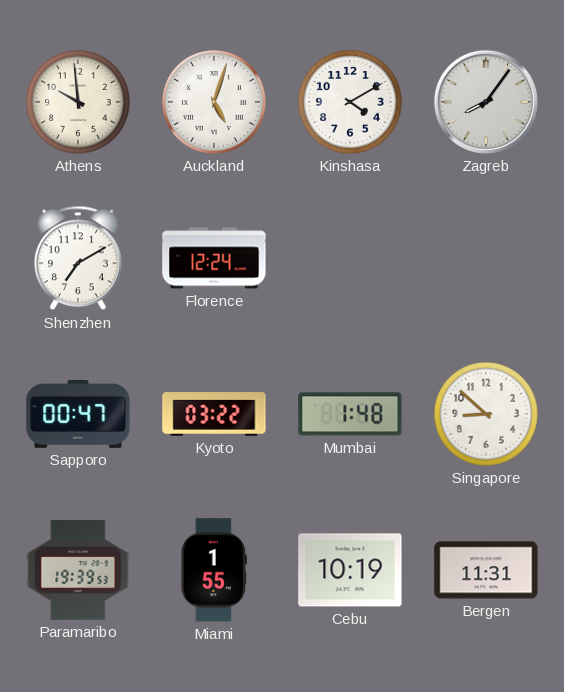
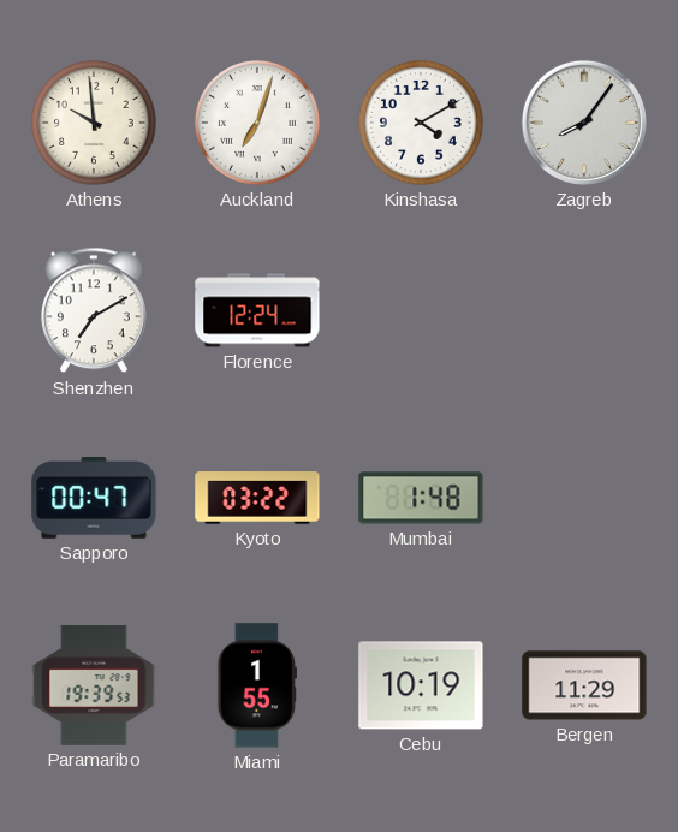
Auckland: 5:03 -> 7:03 (258, 124)
Singapore: 8:52 -> none (487, 415)
Bergen: 11:31 -> 11:29 (584, 685)
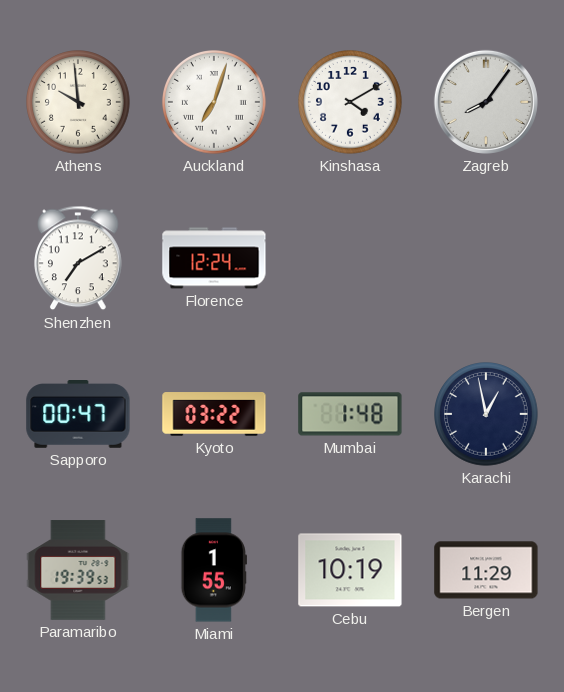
Karachi: none -> 12:58 (487, 415)
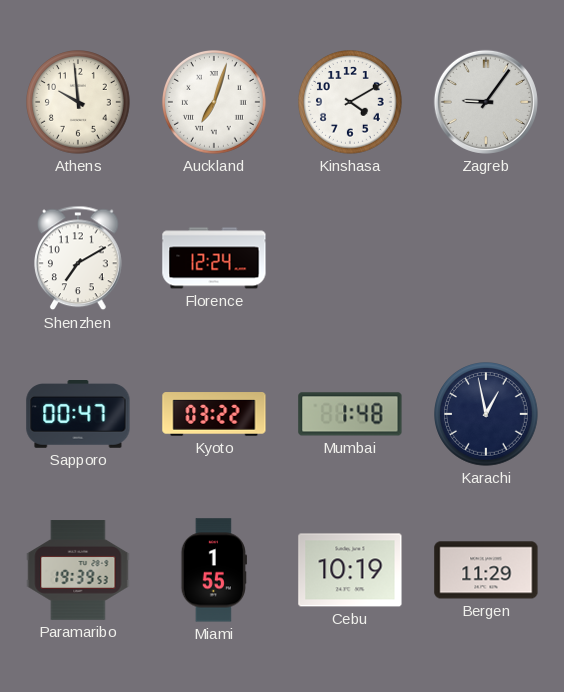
Zagreb: 8:06 -> 9:06 (486, 102)
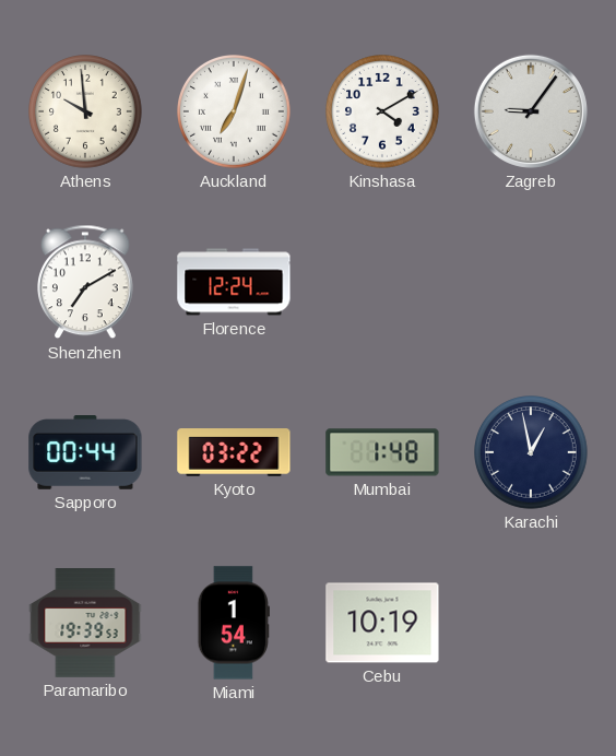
Sapporo: 00:47 -> 00:44 (85, 453)
Miami: 1:55 -> 1:54 (234, 623)
Bergen: 11:29 -> none (486, 570)
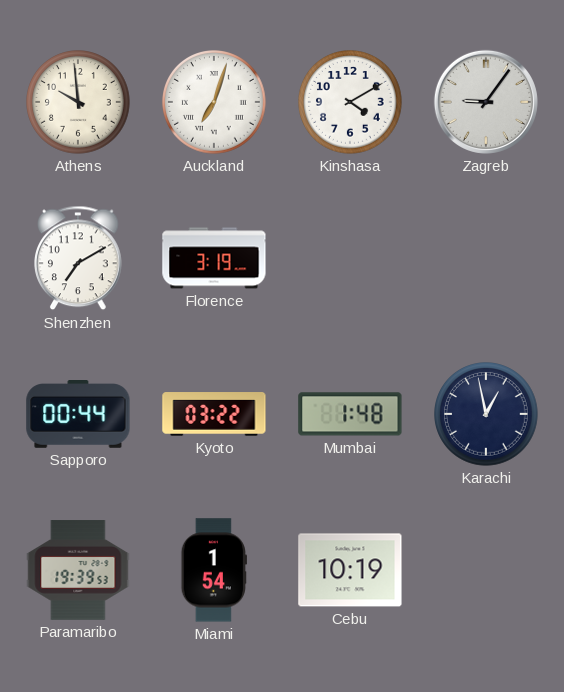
Florence: 12:24 -> 3:19 (214, 258)
